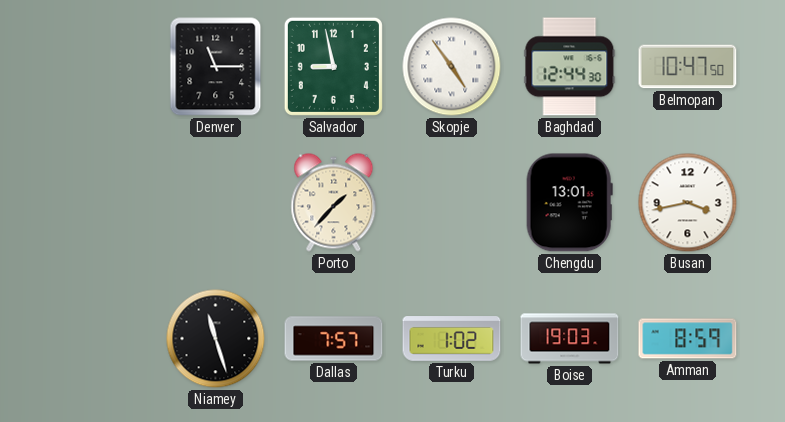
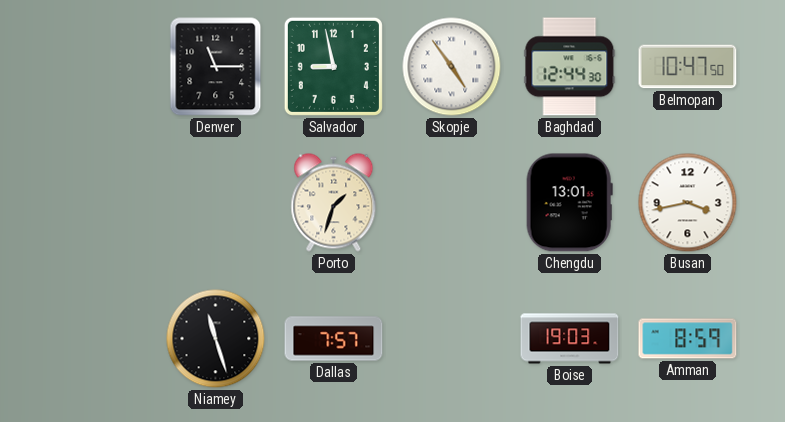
Porto: 1:37 -> 1:33 (334, 203)
Turku: 1:02 -> none (452, 339)
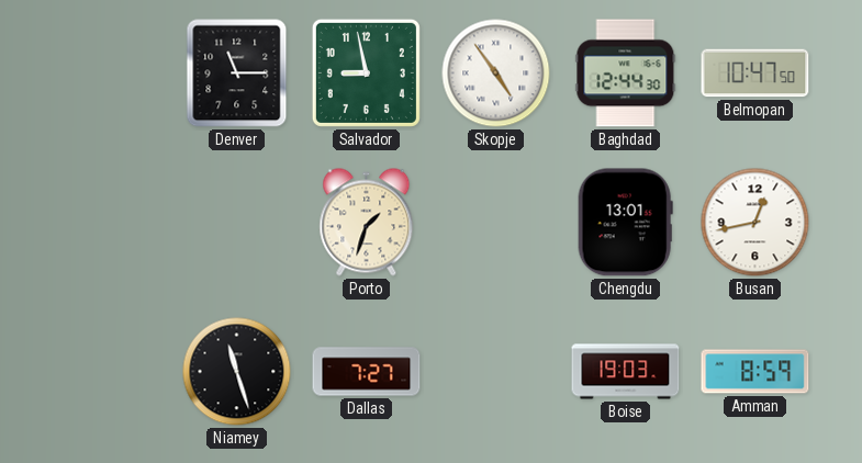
Busan: 3:43 -> 12:43 (755, 223)
Dallas: 7:57 -> 7:27 (367, 372)
